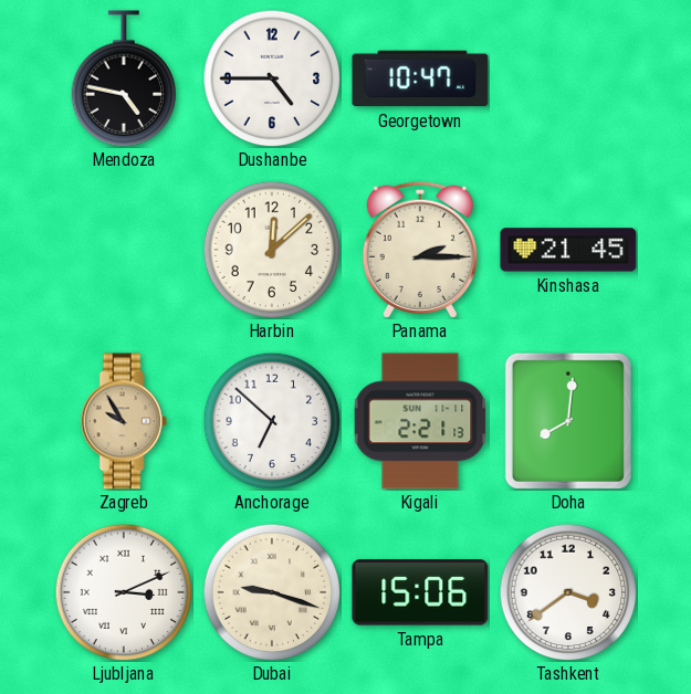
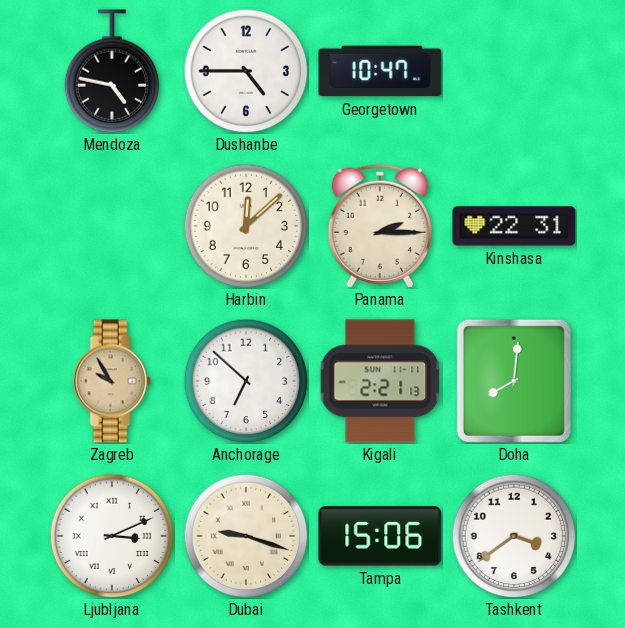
Kinshasa: 21:45 -> 22:31 (514, 226)
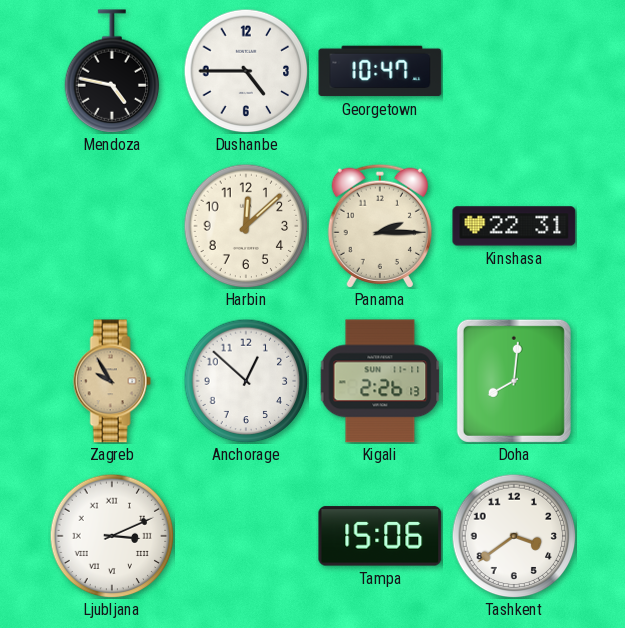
Anchorage: 6:52 -> 12:52 (246, 381)
Kigali: 2:21 -> 2:26 (380, 381)
Dubai: 9:18 -> none (246, 536)
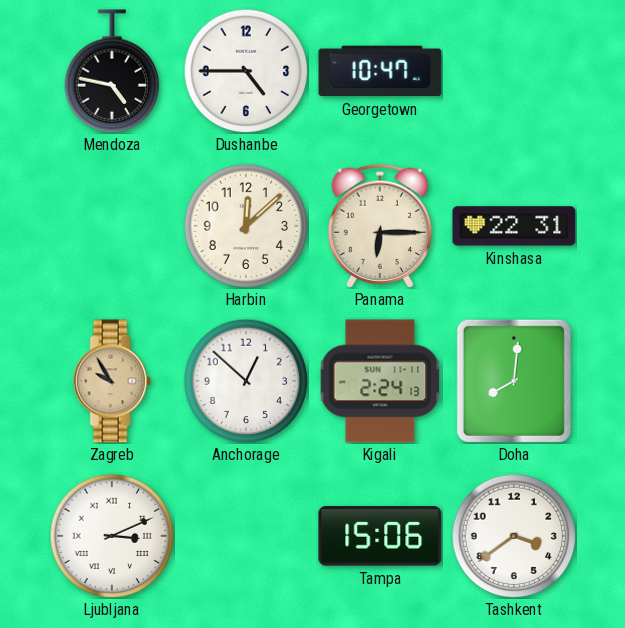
Panama: 2:15 -> 6:15 (380, 226)
Kigali: 2:26 -> 2:24 (380, 381)
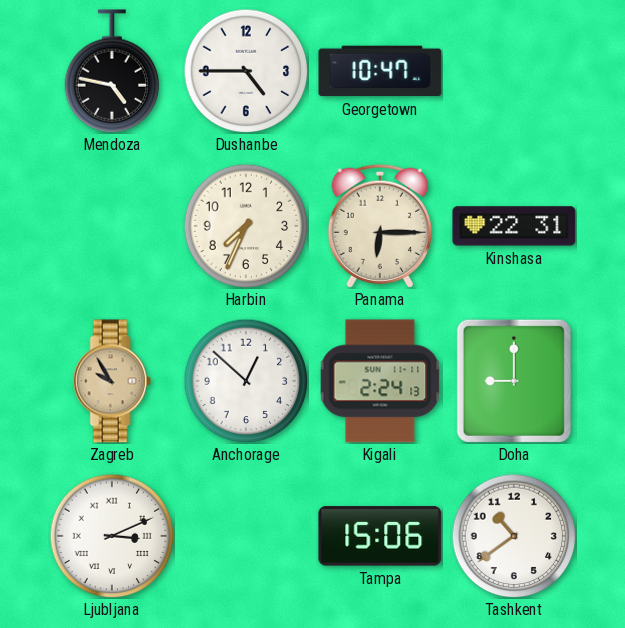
Harbin: 12:08 -> 7:34 (246, 226)
Doha: 8:01 -> 9:00 (514, 381)
Tashkent: 3:39 -> 10:39 (514, 536)
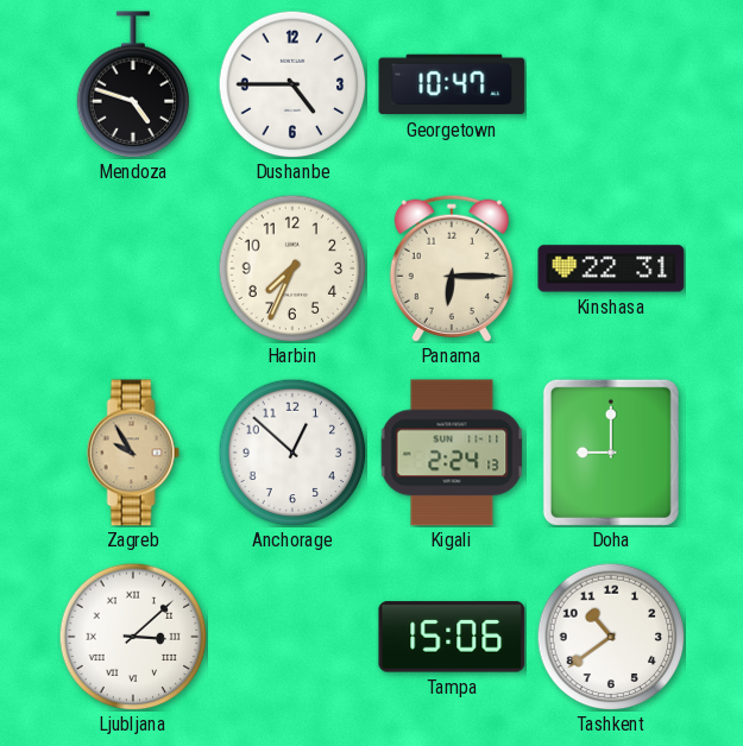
Mendoza: 4:47 -> 4:48 (133, 84)
Ljubljana: 3:11 -> 3:08 (133, 637)
